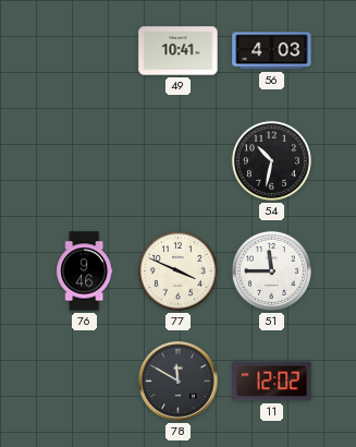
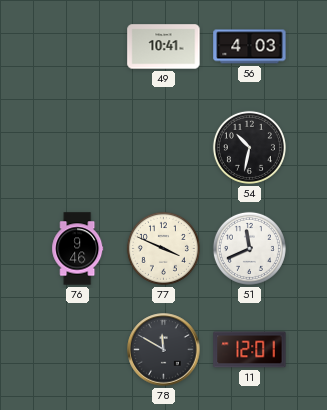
51: 11:45 -> 11:41 (249, 248)
11: 12:02 -> 12:01 (250, 350)
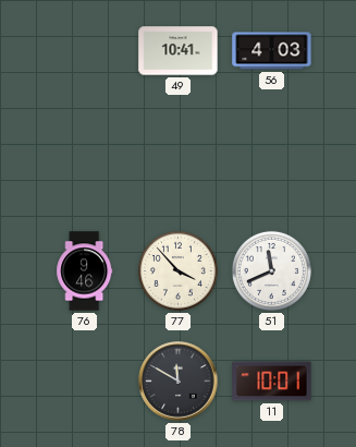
54: 10:32 -> none (249, 147)
77: 3:49 -> 3:53 (177, 270)
11: 12:01 -> 10:01 (272, 382)
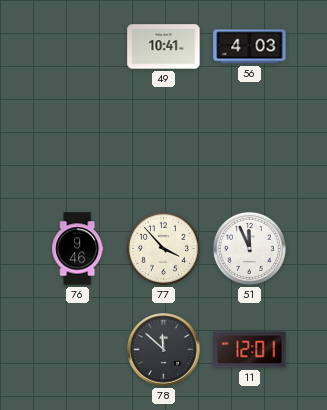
51: 11:41 -> 11:56 (249, 248)
78: 11:50 -> 11:52 (164, 350)
11: 10:01 -> 12:01 (250, 350)
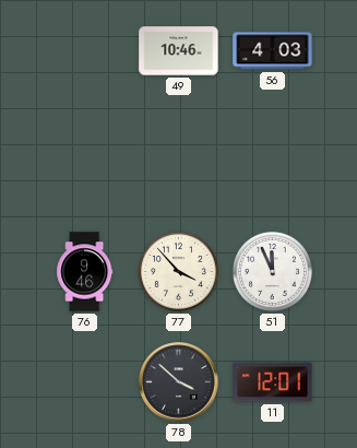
49: 10:41 -> 10:46 (179, 51)
78: 11:52 -> 3:52 (179, 382)
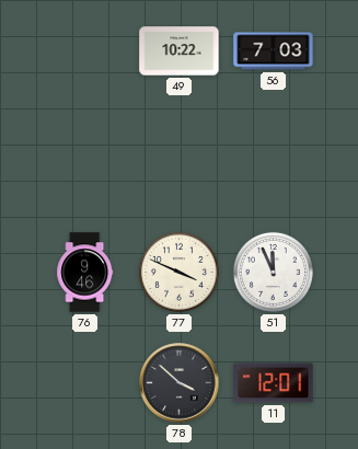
49: 10:46 -> 10:22 (180, 51)
56: 4:03 -> 7:03 (274, 51)
77: 3:53 -> 3:49 (178, 272)
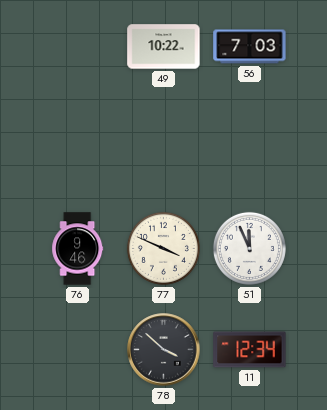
11: 12:01 -> 12:34 (250, 350)
